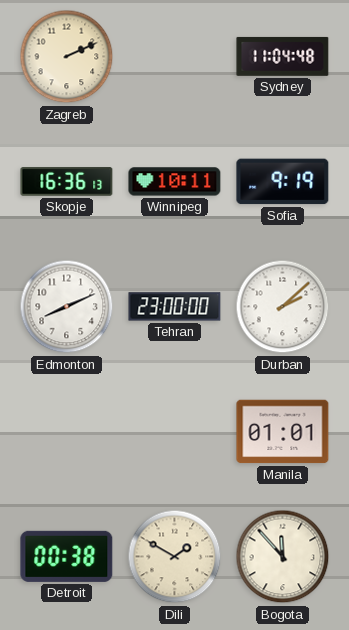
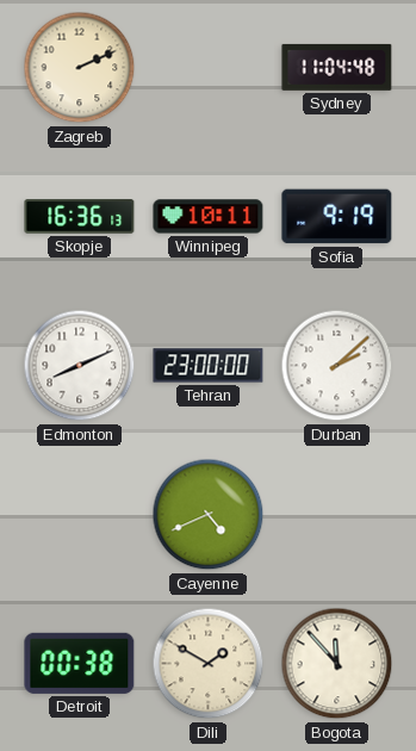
Cayenne: none -> 4:41 (209, 515)
Manila: 01:01 -> none (283, 432)
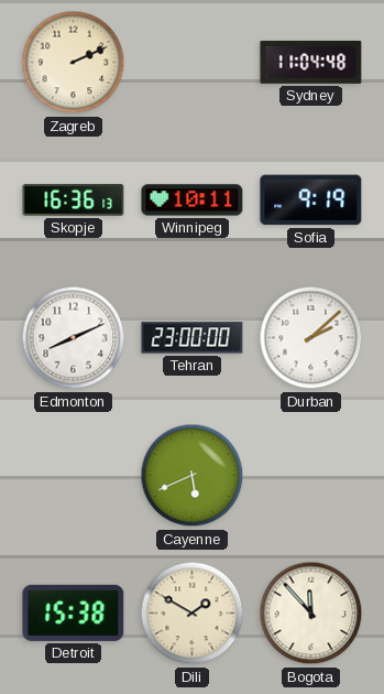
Cayenne: 4:41 -> 5:41 (193, 476)
Detroit: 00:38 -> 15:38 (74, 612)
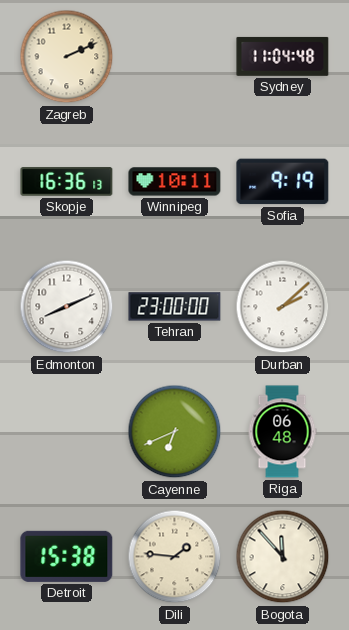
Cayenne: 5:41 -> 6:41 (175, 432)
Riga: none -> 06:48 (282, 432)
Dili: 1:50 -> 1:46 (175, 557)
